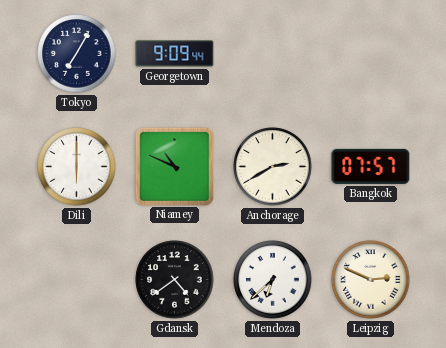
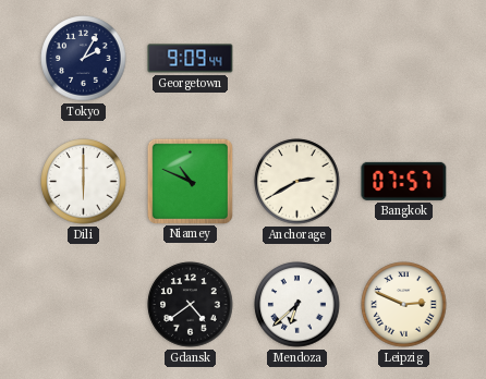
Tokyo: 7:05 -> 2:05 (84, 59)
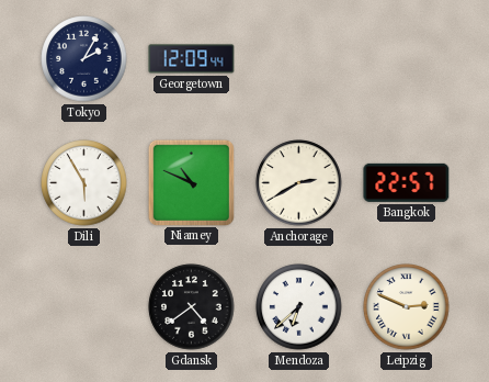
Georgetown: 9:09 -> 12:09 (192, 59)
Dili: 6:00 -> 5:55 (84, 183)
Bangkok: 07:57 -> 22:57 (407, 182)
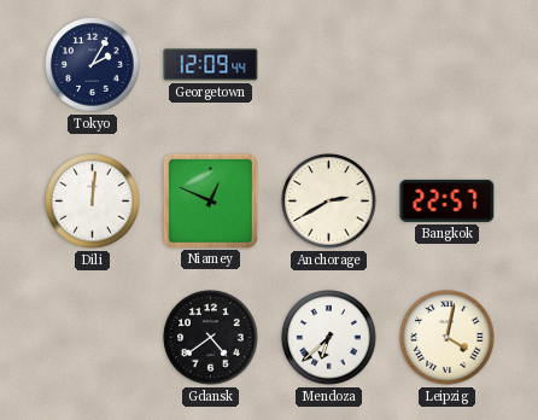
Dili: 5:55 -> 12:01 (93, 202)
Niamey: 10:49 -> 12:49 (210, 200)
Leipzig: 2:49 -> 4:02 (448, 338)
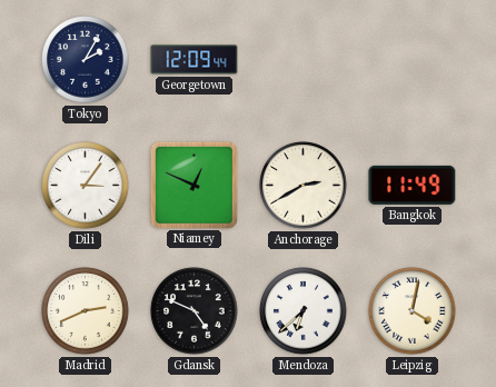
Dili: 12:01 -> 3:06 (86, 186)
Bangkok: 22:57 -> 11:49 (413, 185)
Madrid: none -> 2:41 (86, 311)
Gdansk: 4:39 -> 4:49 (195, 311)
